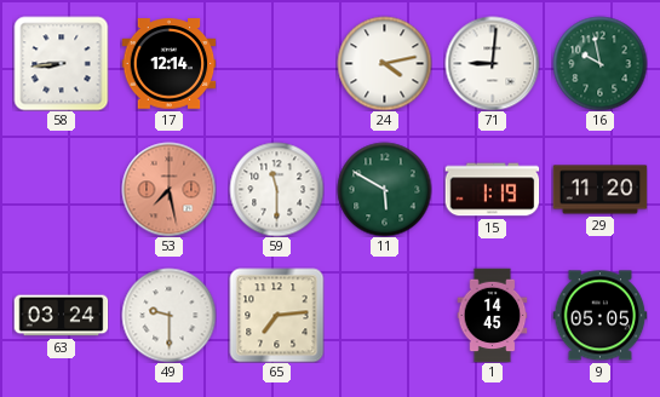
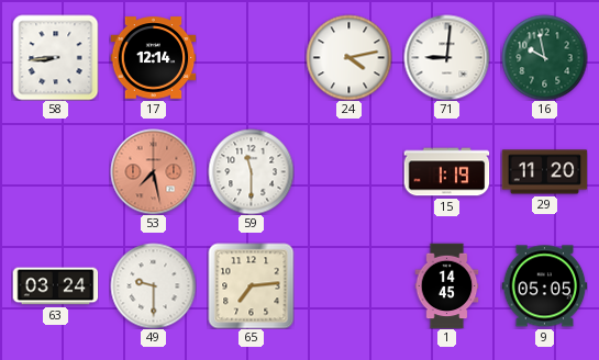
11: 5:50 -> none (384, 189)
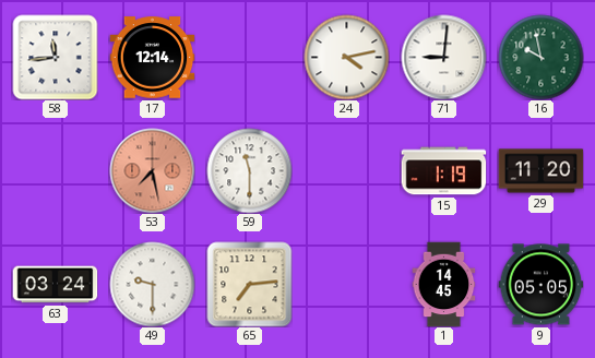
58: 8:44 -> 11:44 (55, 57)
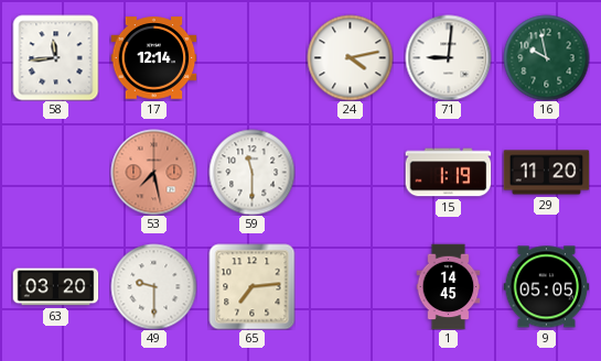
63: 03:24 -> 03:20 (55, 287)
